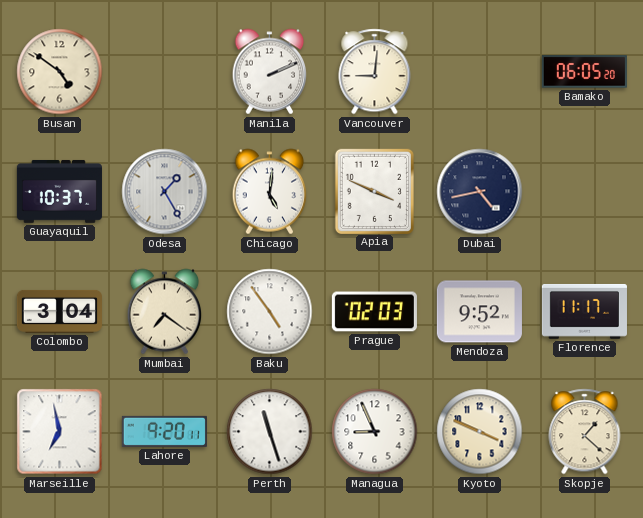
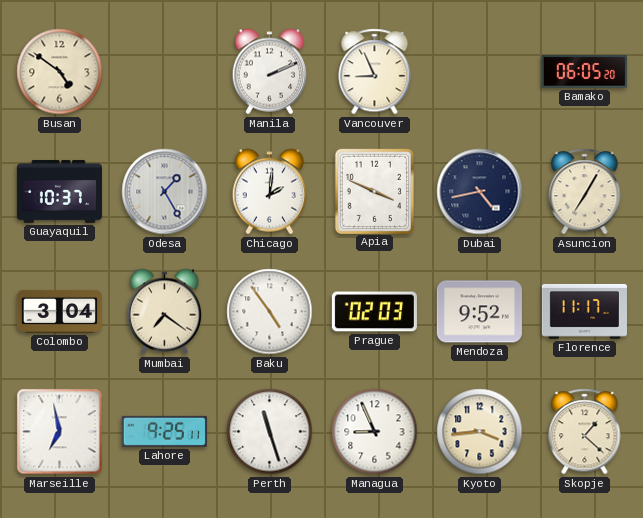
Vancouver: 9:01 -> 8:56 (375, 72)
Chicago: 5:01 -> 2:01 (270, 192)
Asuncion: none -> 7:05 (585, 192)
Lahore: 9:20 -> 9:25 (164, 431)
Kyoto: 3:49 -> 3:44 (480, 432)
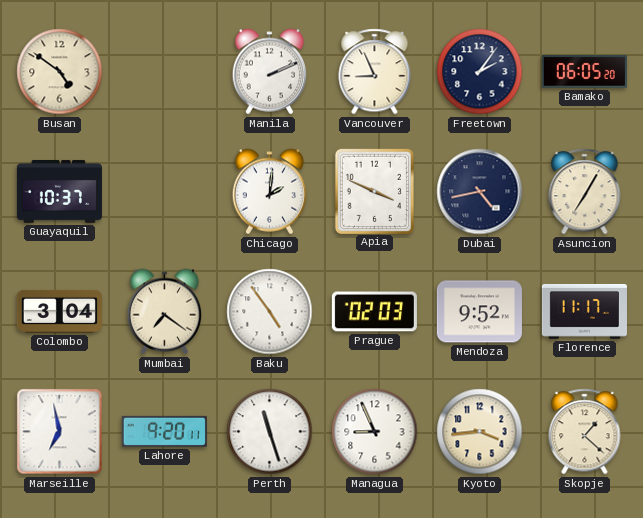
Freetown: none -> 2:06 (480, 72)
Odesa: 1:25 -> none (165, 192)
Lahore: 9:25 -> 9:20 (164, 431)
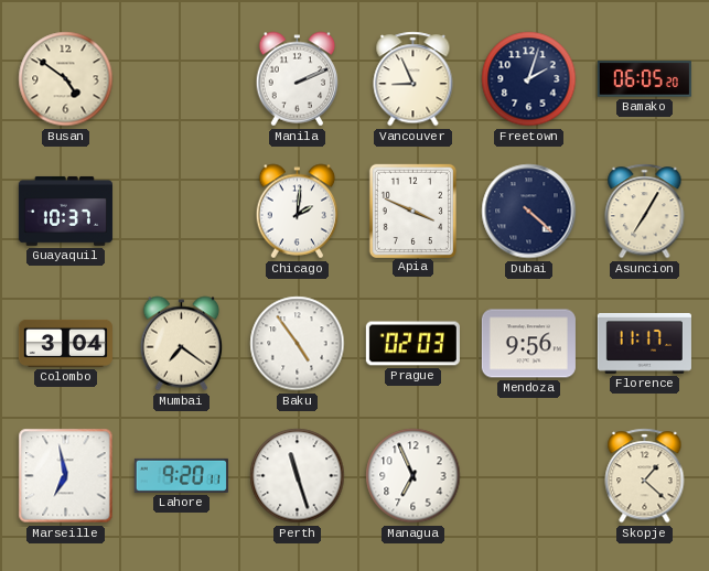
Freetown: 2:06 -> 2:03 (529, 79)
Dubai: 4:43 -> 4:22 (529, 212)
Mendoza: 9:52 -> 9:56 (528, 344)
Managua: 8:56 -> 6:56 (413, 476)
Kyoto: 3:44 -> none (480, 432)
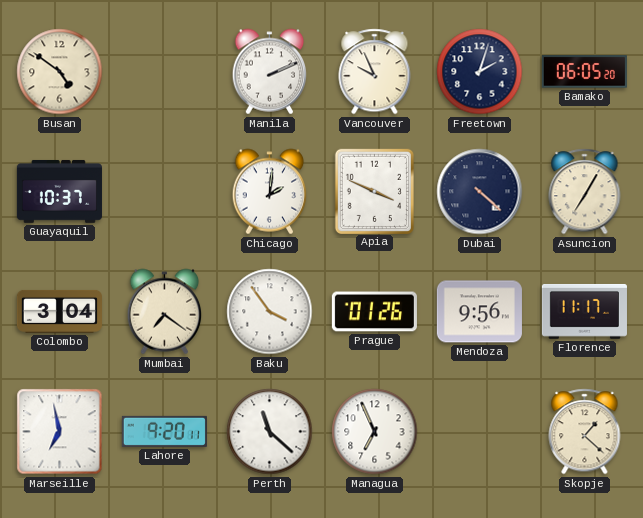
Vancouver: 8:56 -> 9:56 (375, 72)
Baku: 4:54 -> 3:54 (270, 312)
Prague: 02:03 -> 01:26 (374, 312)
Perth: 11:27 -> 11:22 (270, 432)
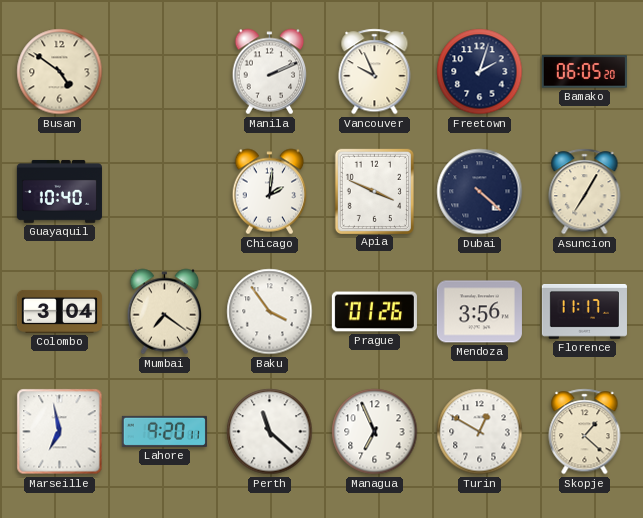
Guayaquil: 10:37 -> 10:40 (59, 191)
Mendoza: 9:56 -> 3:56 (479, 312)
Turin: none -> 12:50 (480, 432)
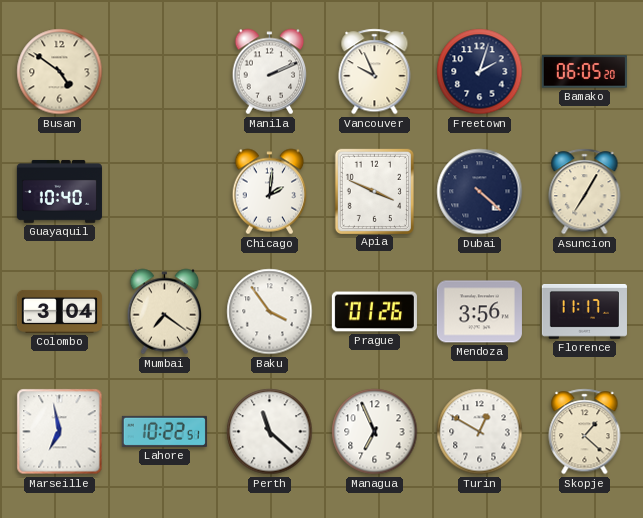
Lahore: 9:20 -> 10:22 (164, 431)
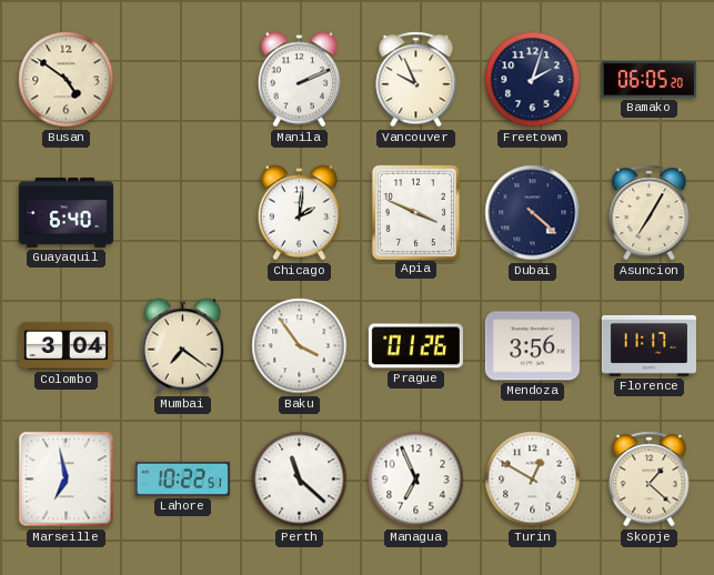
Guayaquil: 10:40 -> 6:40 (66, 212)
